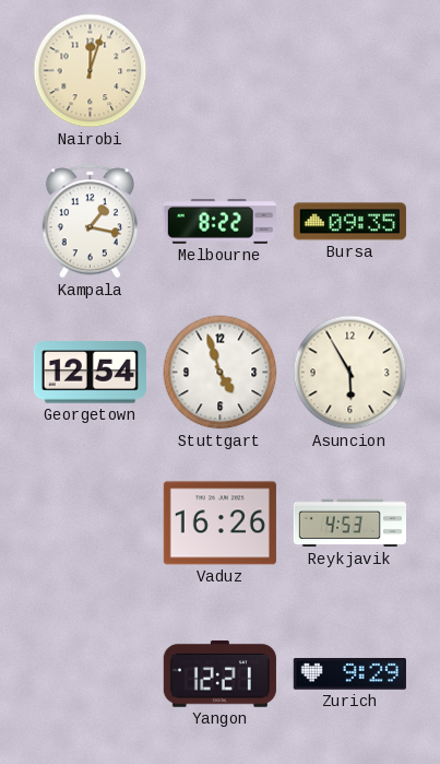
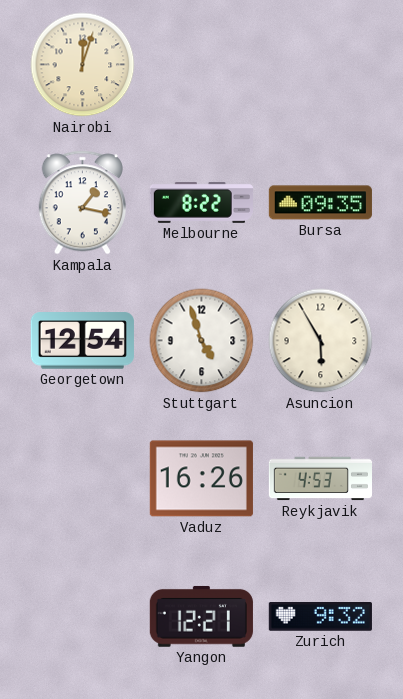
Zurich: 9:29 -> 9:32 (320, 617)
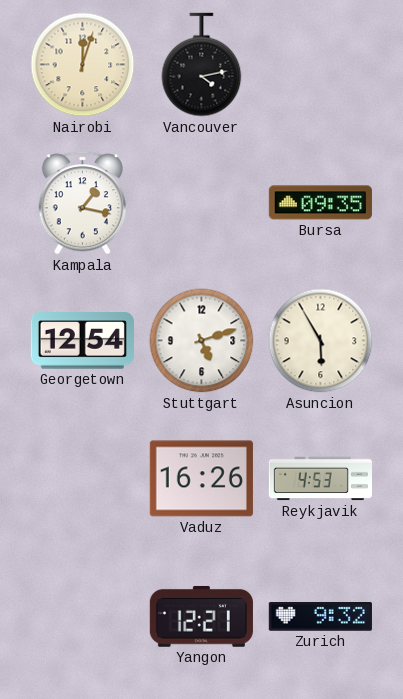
Vancouver: none -> 4:13 (202, 65)
Melbourne: 8:22 -> none (201, 203)
Stuttgart: 4:57 -> 5:12 (202, 341)
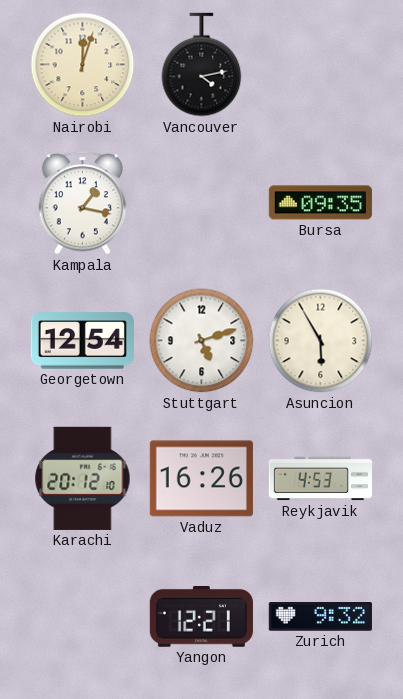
Karachi: none -> 20:12 (83, 478)
